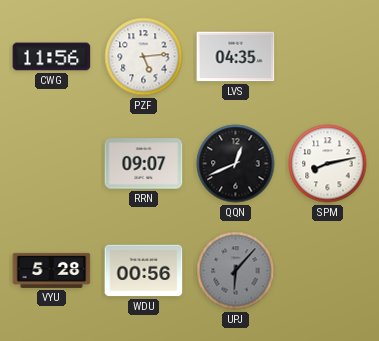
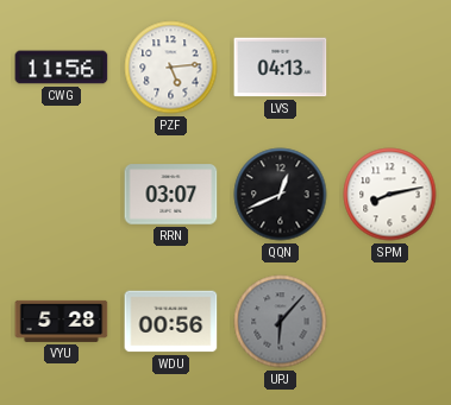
LVS: 04:35 -> 04:13 (281, 68)
RRN: 09:07 -> 03:07 (171, 195)
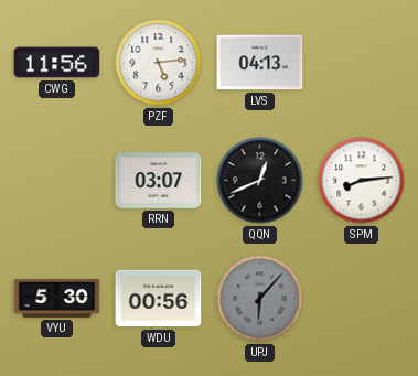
SPM: 8:13 -> 8:14 (362, 181)
VYU: 5:28 -> 5:30 (57, 298)
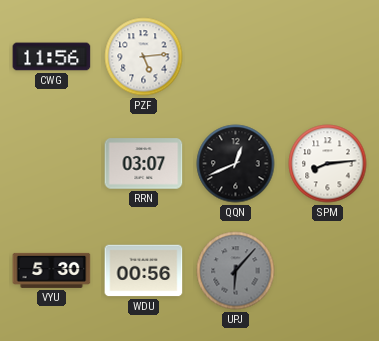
LVS: 04:13 -> none (260, 63)
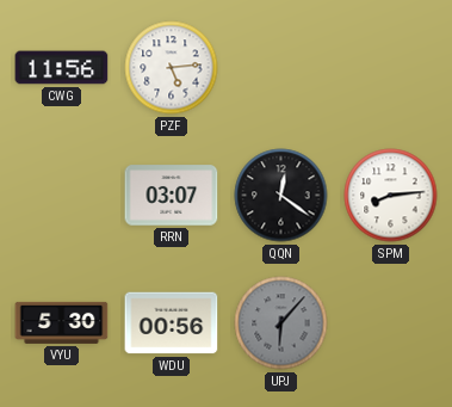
QQN: 12:41 -> 12:21 (281, 196)
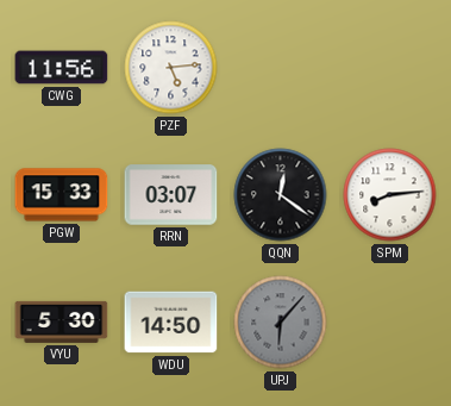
PGW: none -> 15:33 (62, 195)
WDU: 00:56 -> 14:50 (171, 323)
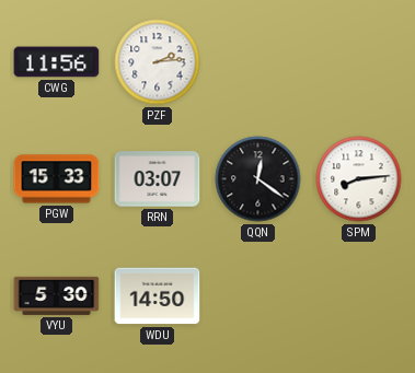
PZF: 5:14 -> 2:14 (158, 62)
UPJ: 6:07 -> none (281, 323)
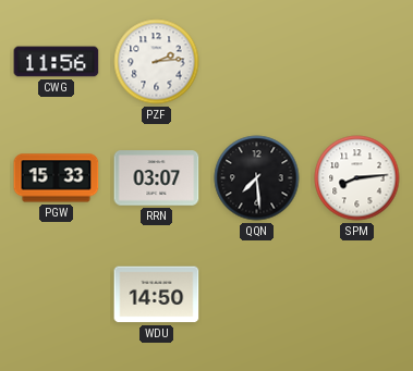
QQN: 12:21 -> 7:29 (257, 178)
VYU: 5:30 -> none (57, 295)
